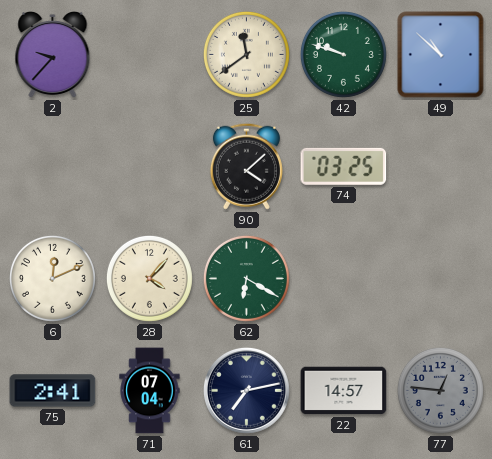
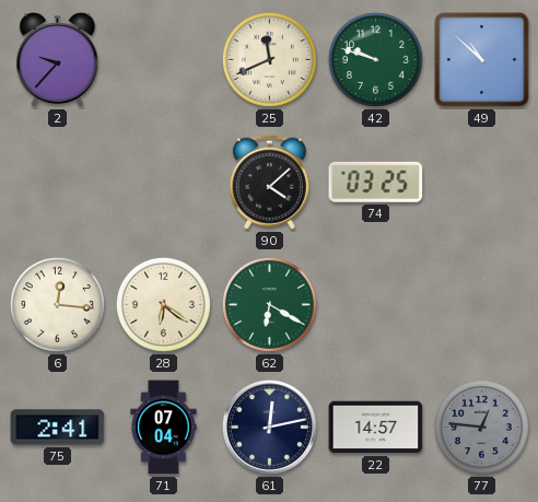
25: 11:39 -> 11:41 (269, 59)
6: 12:11 -> 12:16 (57, 304)
28: 4:07 -> 6:21 (163, 304)
61: 7:13 -> 12:13 (270, 428)
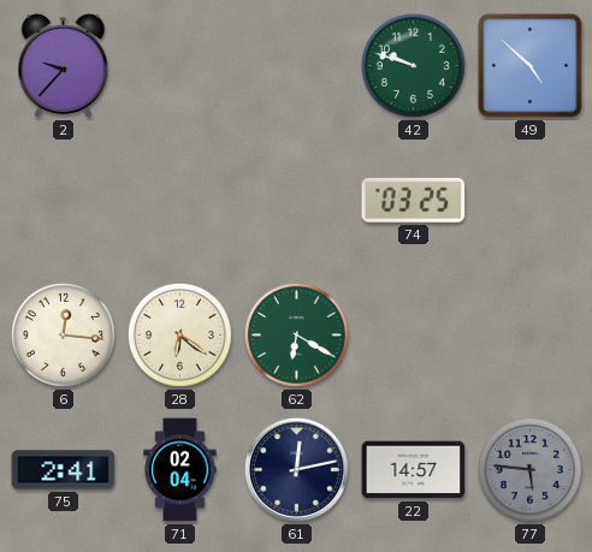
25: 11:41 -> none (269, 59)
49: 10:52 -> 4:52 (531, 66)
90: 4:08 -> none (269, 182)
71: 07:04 -> 02:04 (180, 470)
77: 12:46 -> 5:46 (529, 469)
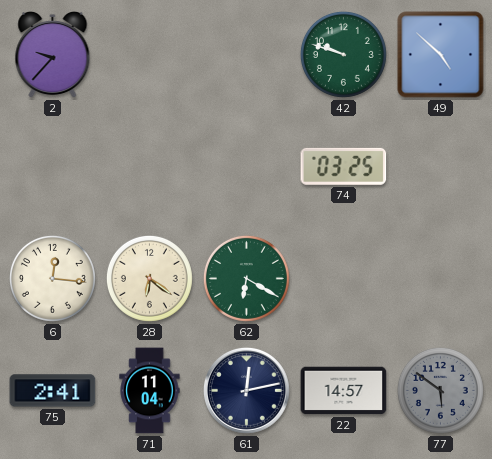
71: 02:04 -> 11:04 (150, 391)
77: 5:46 -> 5:51 (440, 390)
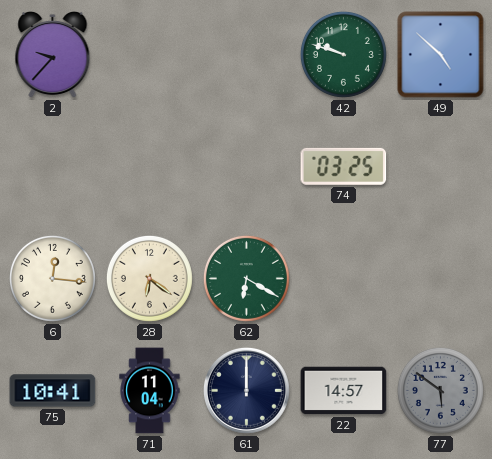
75: 2:41 -> 10:41 (53, 391)
61: 12:13 -> 12:00 (247, 391)
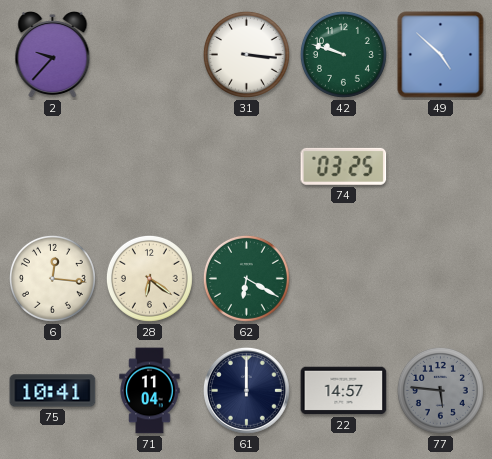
31: none -> 3:16 (246, 54)
77: 5:51 -> 5:46 (440, 390)
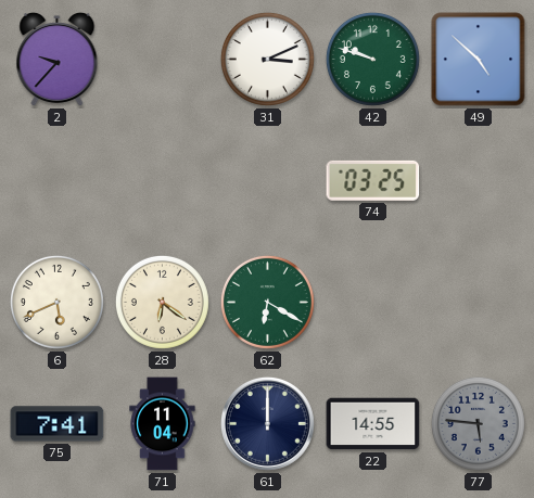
31: 3:16 -> 3:11 (267, 59)
6: 12:16 -> 5:41 (56, 302)
75: 10:41 -> 7:41 (58, 424)
22: 14:57 -> 14:55 (373, 424)
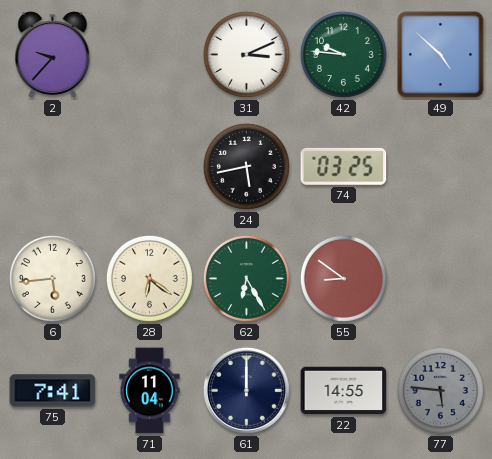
42: 9:48 -> 9:46 (343, 54)
24: none -> 5:43 (246, 166)
6: 5:41 -> 5:44 (52, 278)
62: 6:20 -> 6:25 (246, 278)
55: none -> 8:51 (343, 278)
